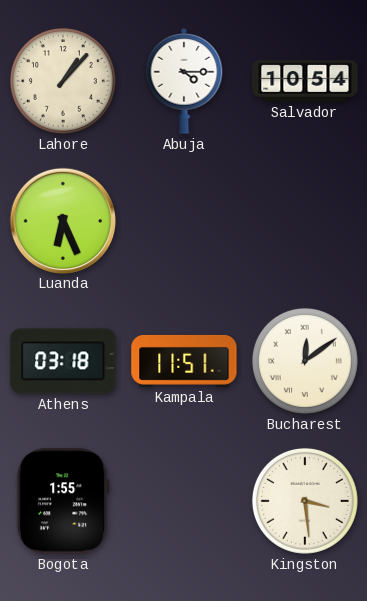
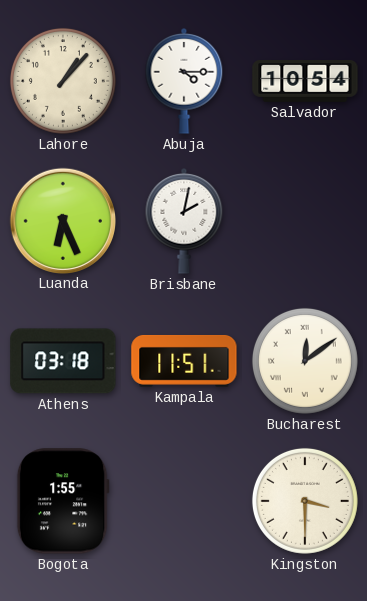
Brisbane: none -> 2:02 (184, 221)
Kingston: 3:29 -> 3:30 (305, 501)
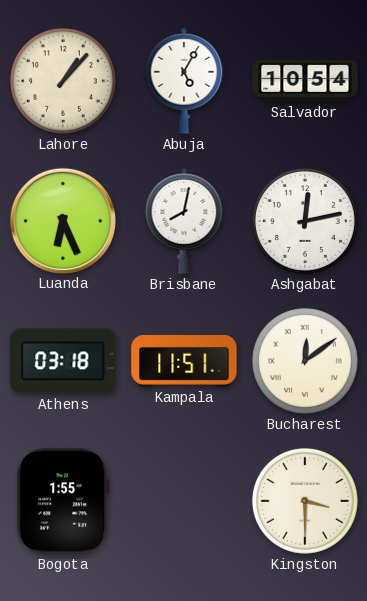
Abuja: 4:15 -> 5:05 (184, 81)
Brisbane: 2:02 -> 8:02 (184, 221)
Ashgabat: none -> 12:13 (305, 221)
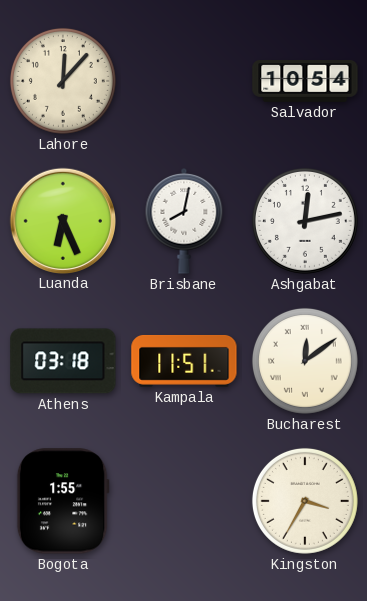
Lahore: 1:07 -> 12:07 (63, 81)
Abuja: 5:05 -> none (184, 81)
Kingston: 3:30 -> 3:35 (305, 501)
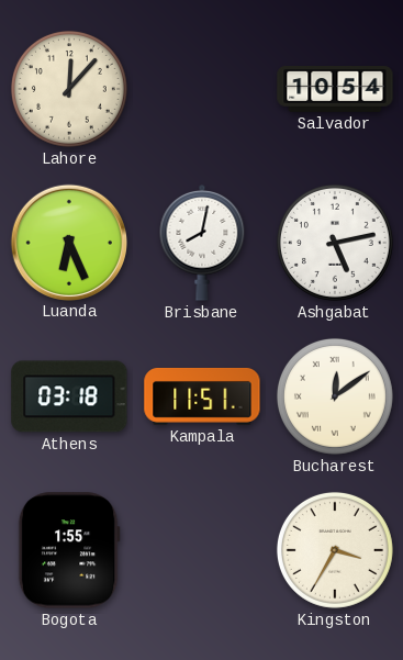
Ashgabat: 12:13 -> 5:13 (335, 243)
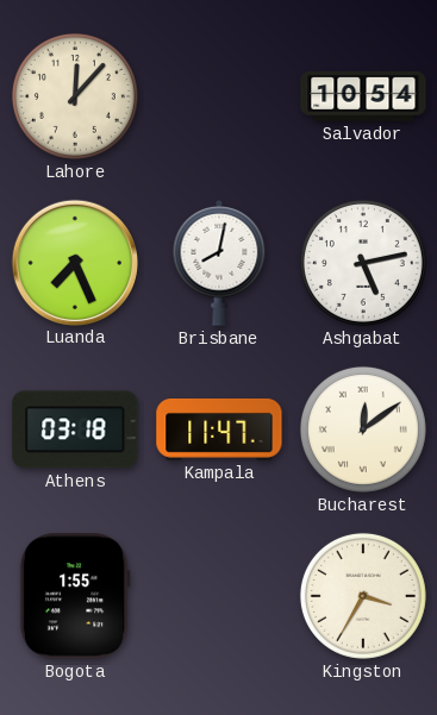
Luanda: 6:26 -> 7:26 (74, 262)
Kampala: 11:51 -> 11:47 (219, 429)
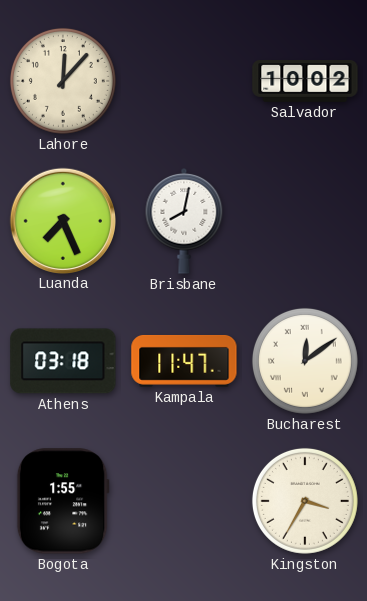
Salvador: 10:54 -> 10:02 (305, 82)
Ashgabat: 5:13 -> none (363, 263)
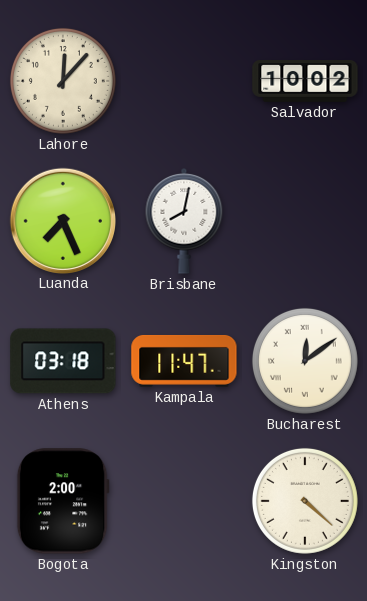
Bogota: 1:55 -> 2:00 (63, 501)
Kingston: 3:35 -> 4:22 (305, 501)
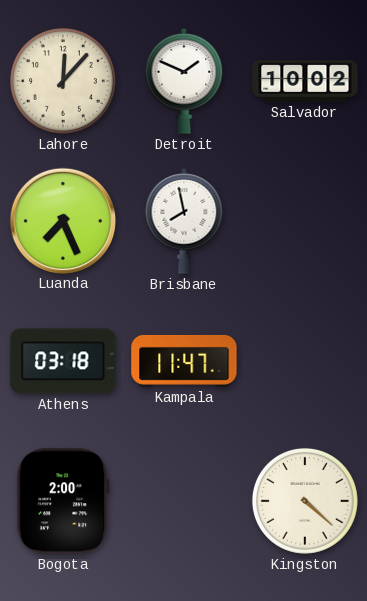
Detroit: none -> 1:49 (184, 81)
Brisbane: 8:02 -> 7:58 (184, 221)
Bucharest: 12:09 -> none (305, 361)
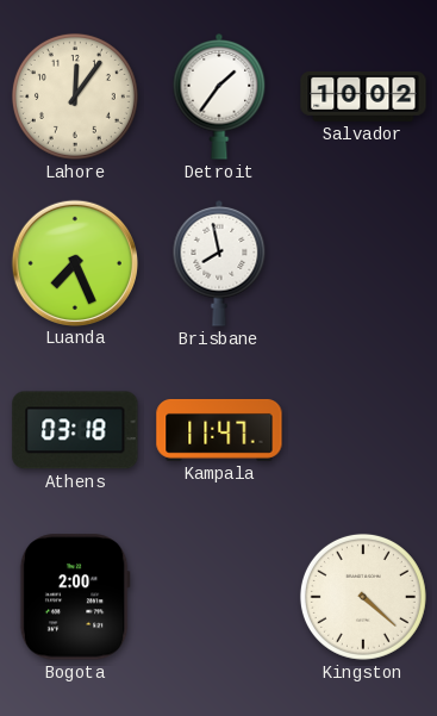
Lahore: 12:07 -> 12:06 (75, 96)
Detroit: 1:49 -> 1:36 (219, 96)
